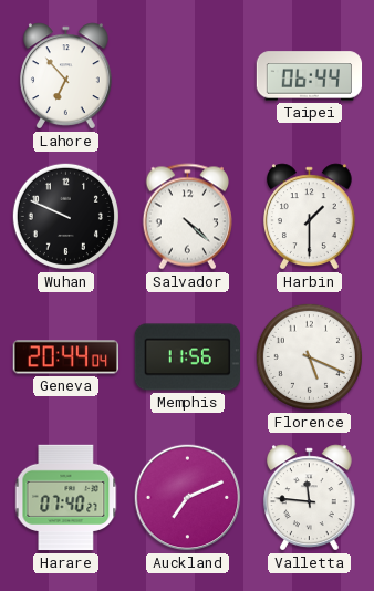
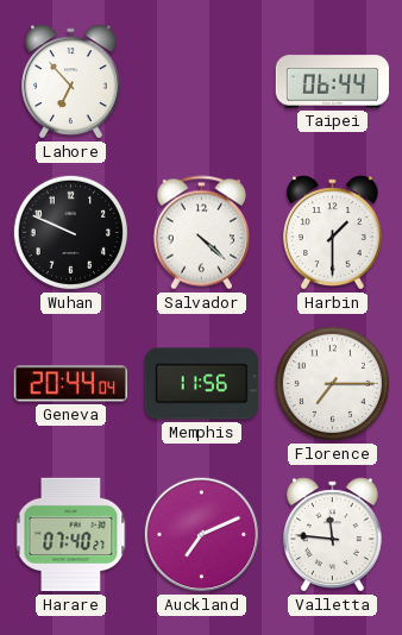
Florence: 5:19 -> 7:15 (332, 383)
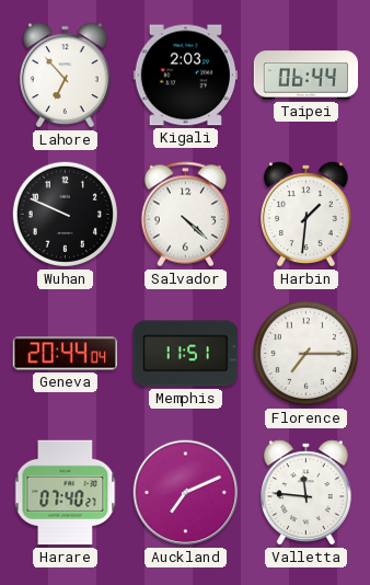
Kigali: none -> 2:03 (185, 76)
Harbin: 1:30 -> 1:31 (305, 215)
Memphis: 11:56 -> 11:51 (185, 354)
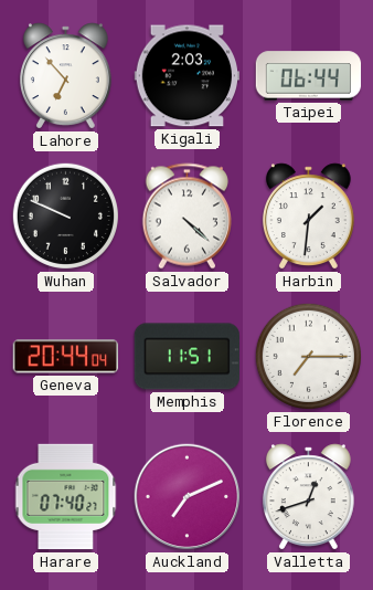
Valletta: 11:46 -> 12:42 (308, 497)
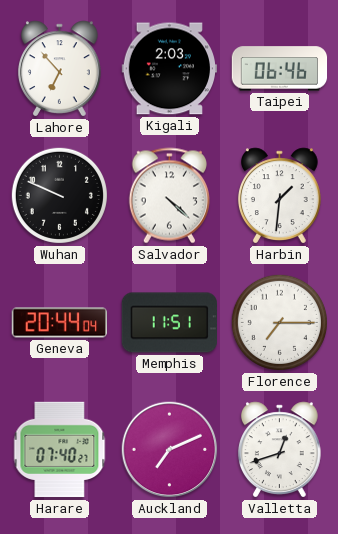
Taipei: 06:44 -> 06:46 (280, 69)
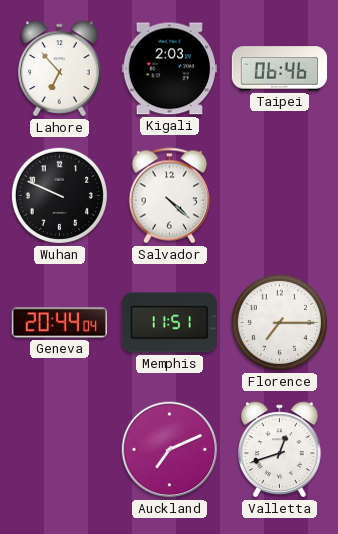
Harbin: 1:31 -> none (279, 196)
Harare: 07:40 -> none (60, 450)
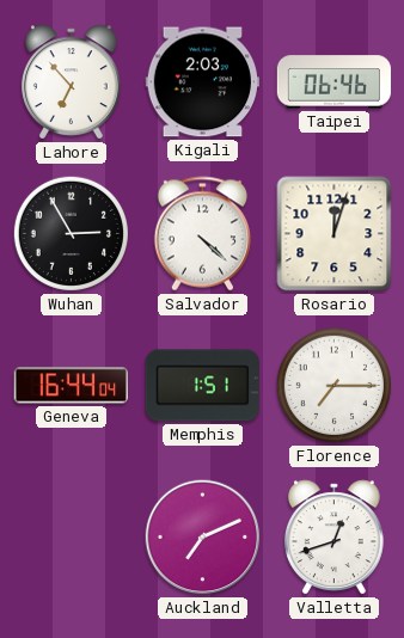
Wuhan: 9:49 -> 2:55 (71, 233)
Rosario: none -> 12:03 (335, 234)
Geneva: 20:44 -> 16:44 (71, 386)
Memphis: 11:51 -> 1:51 (202, 386)
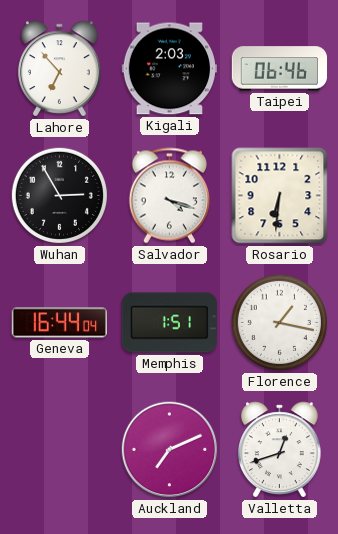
Salvador: 4:22 -> 4:18 (169, 196)
Rosario: 12:03 -> 6:31 (280, 196)
Florence: 7:15 -> 1:17 (279, 322)
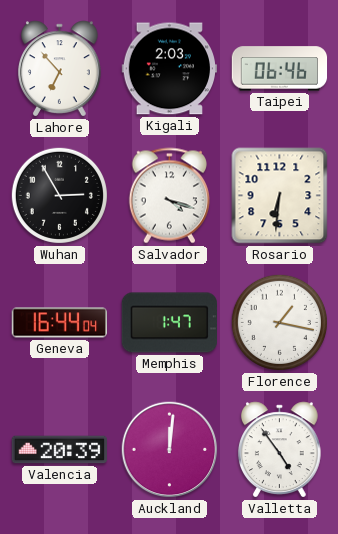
Memphis: 1:51 -> 1:47 (169, 323)
Valencia: none -> 20:39 (60, 450)
Auckland: 7:11 -> 12:01 (170, 450)
Valletta: 12:42 -> 4:54 (279, 450)
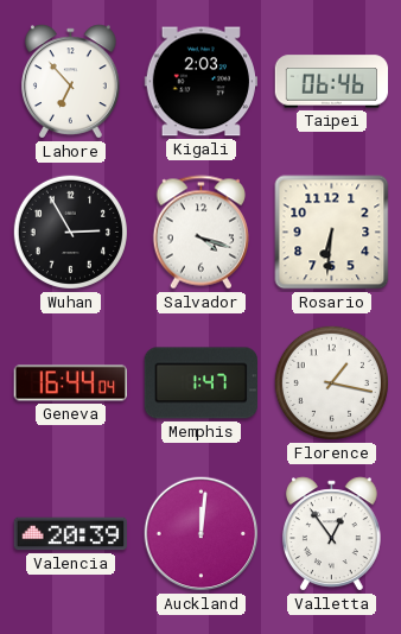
Valletta: 4:54 -> 12:54 (331, 534)
